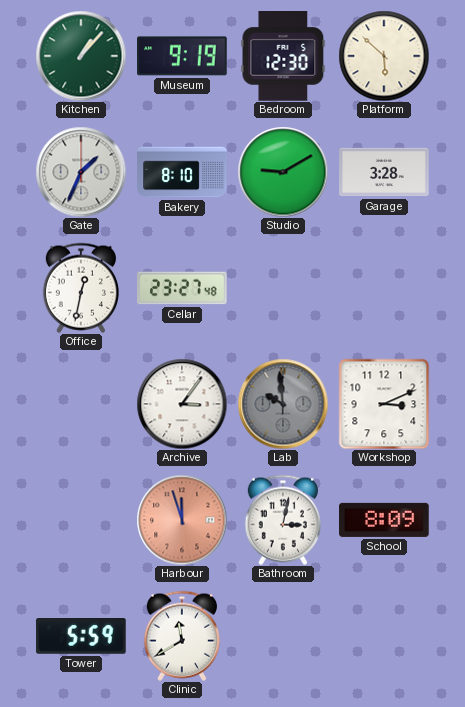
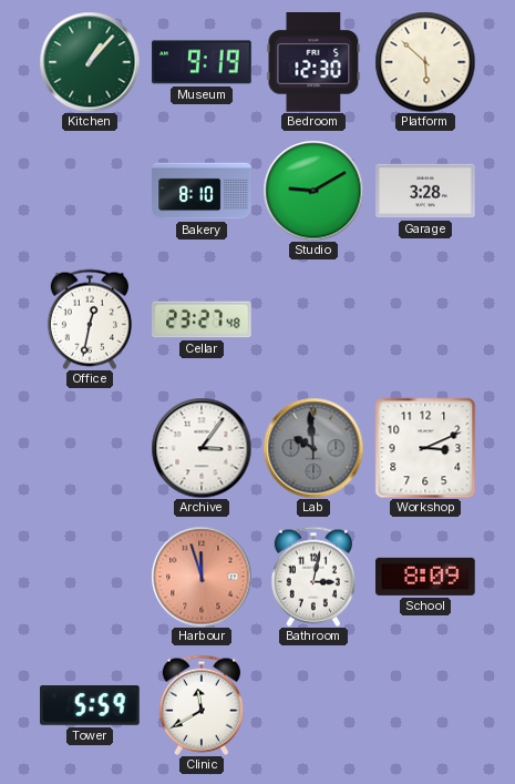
Gate: 1:34 -> none (81, 172)
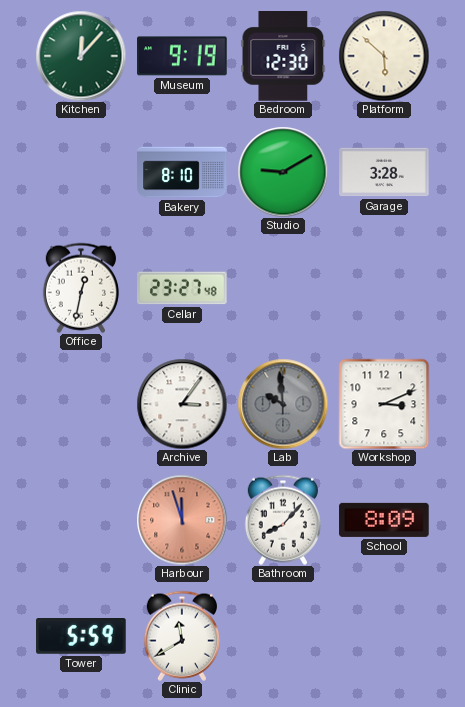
Kitchen: 1:07 -> 12:07 (81, 56)
Bathroom: 3:02 -> 8:07 (283, 520)
